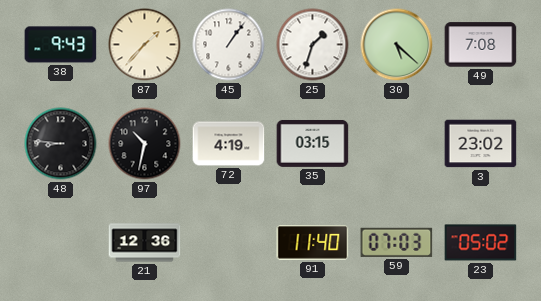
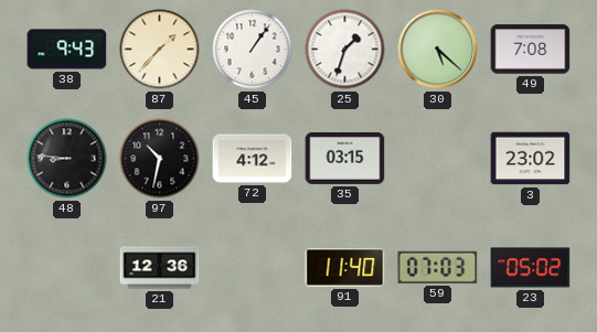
72: 4:19 -> 4:12 (253, 159)
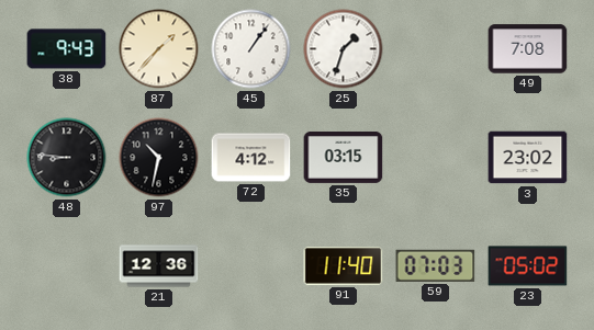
30: 5:22 -> none (438, 50)
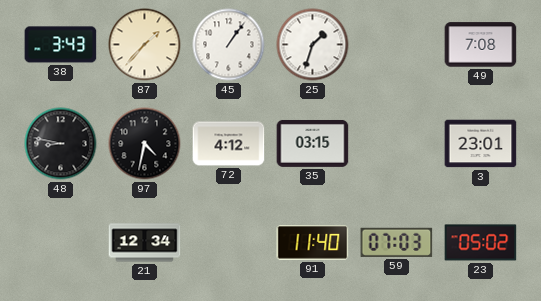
38: 9:43 -> 3:43 (61, 45)
48: 8:46 -> 8:47 (61, 144)
97: 10:32 -> 4:32 (145, 144)
3: 23:02 -> 23:01 (481, 144)
21: 12:36 -> 12:34 (145, 243)
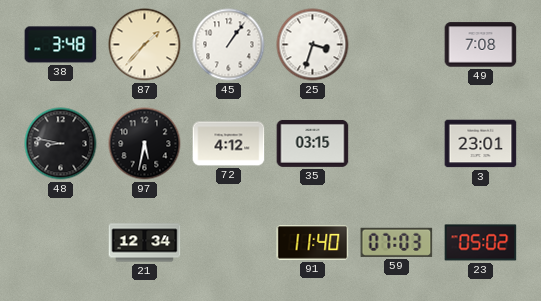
38: 3:43 -> 3:48 (61, 45)
25: 1:33 -> 3:33 (313, 45)
97: 4:32 -> 5:32 (145, 144)
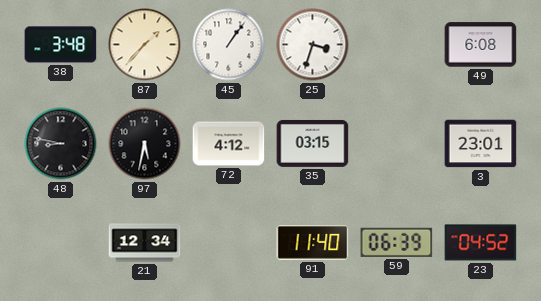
49: 7:08 -> 6:08 (481, 45)
59: 07:03 -> 06:39 (397, 242)
23: 05:02 -> 04:52 (481, 243)
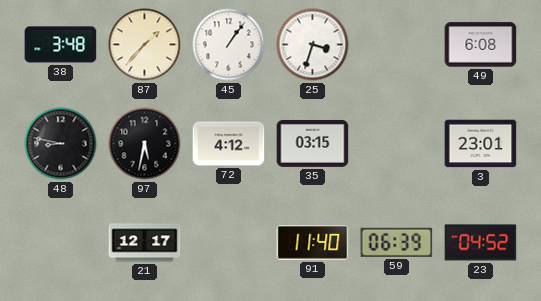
21: 12:34 -> 12:17 (145, 243)
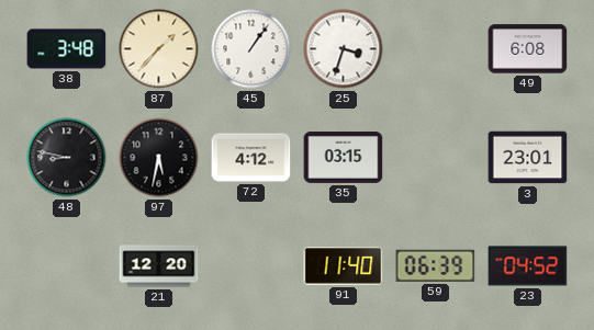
21: 12:17 -> 12:20 (159, 266)
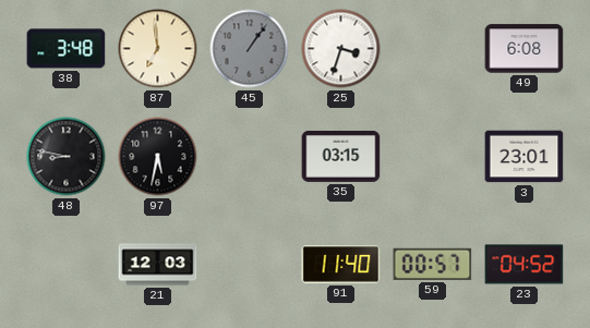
87: 1:37 -> 6:59 (158, 49)
45 dial: white -> grey (250, 49)
72: 4:12 -> none (251, 158)
21: 12:20 -> 12:03 (158, 265)
59: 06:39 -> 00:57 (433, 264)
